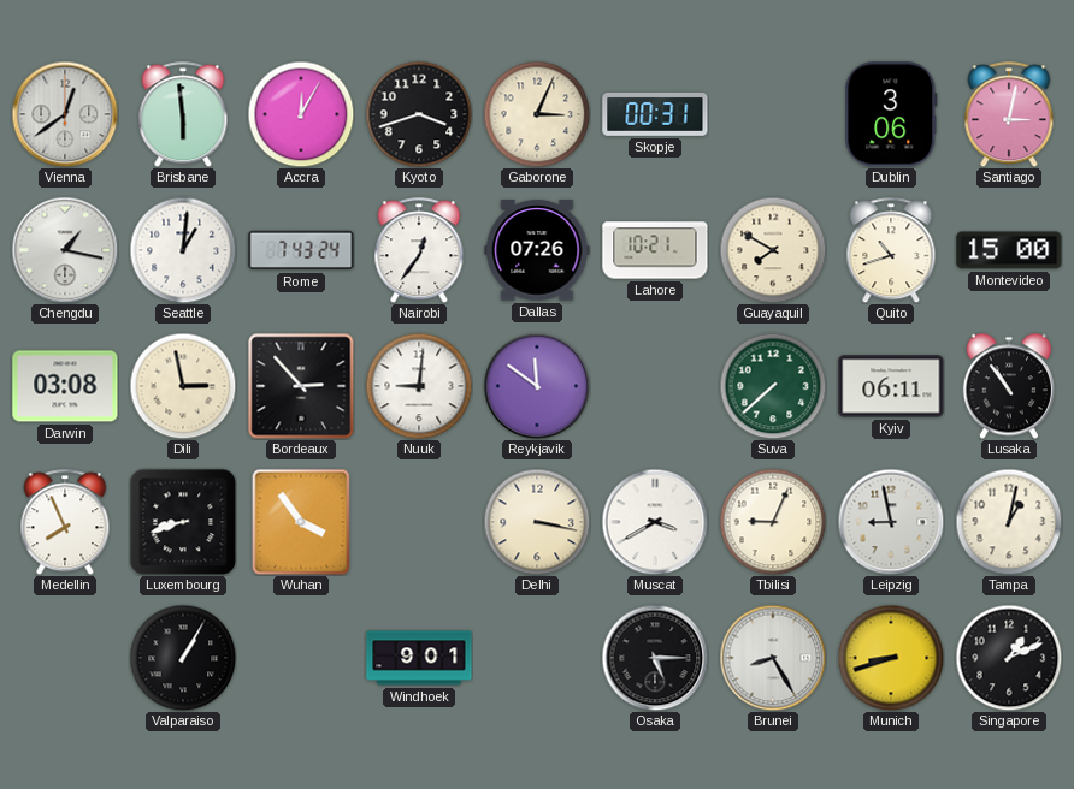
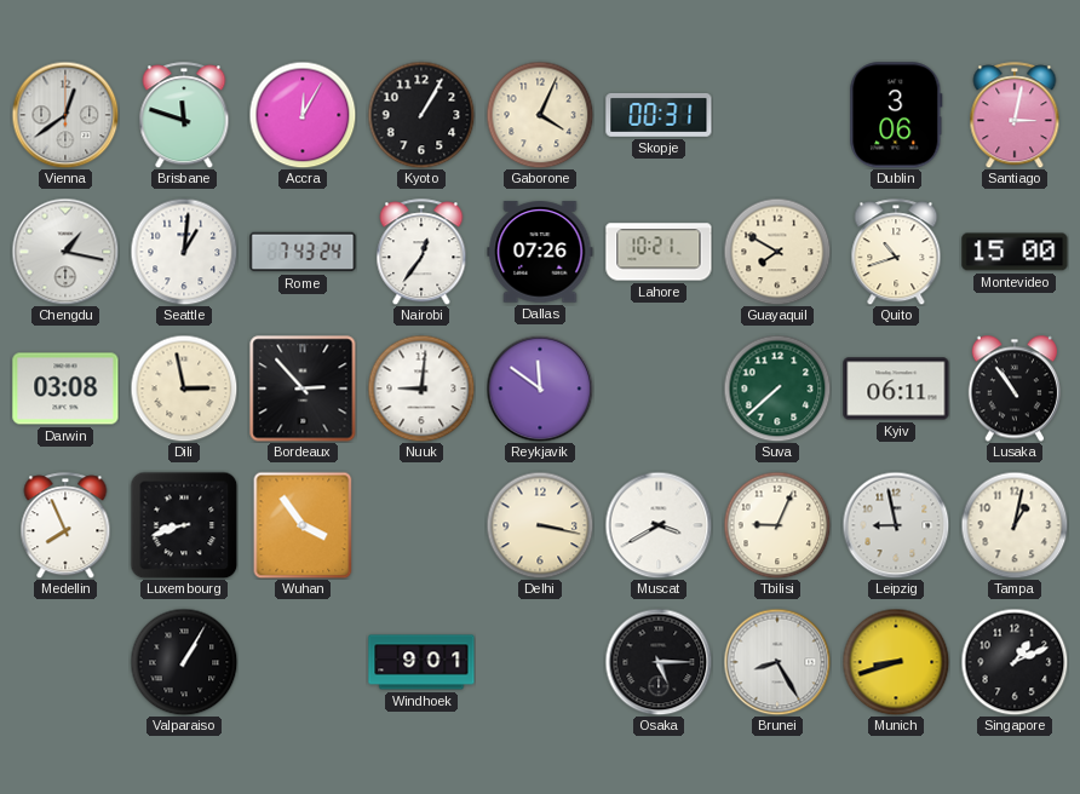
Brisbane: 5:59 -> 11:48 (184, 115)
Kyoto: 3:42 -> 1:05 (421, 115)
Gaborone: 3:04 -> 4:04 (540, 115)
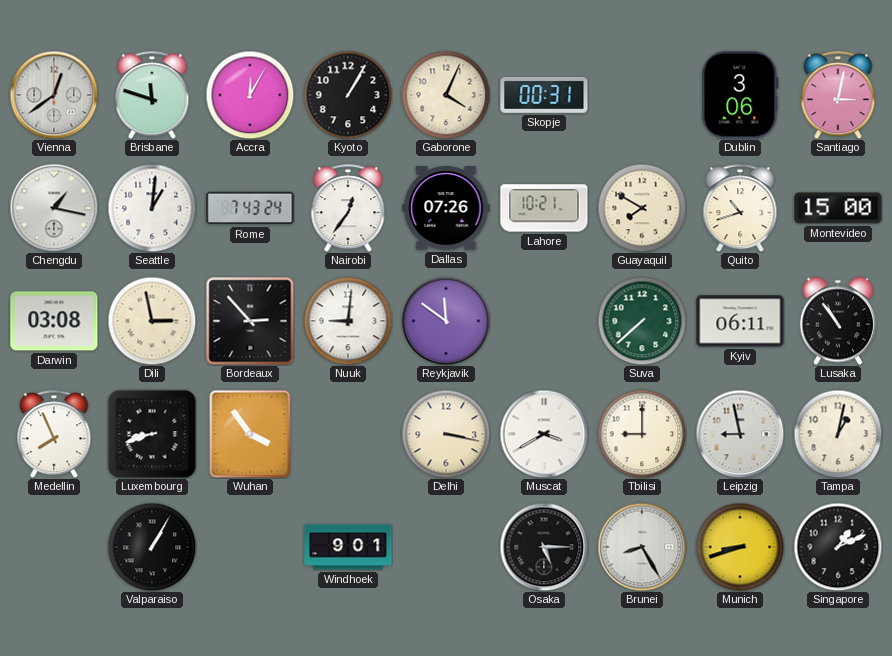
Tbilisi: 9:04 -> 9:00 (642, 434)
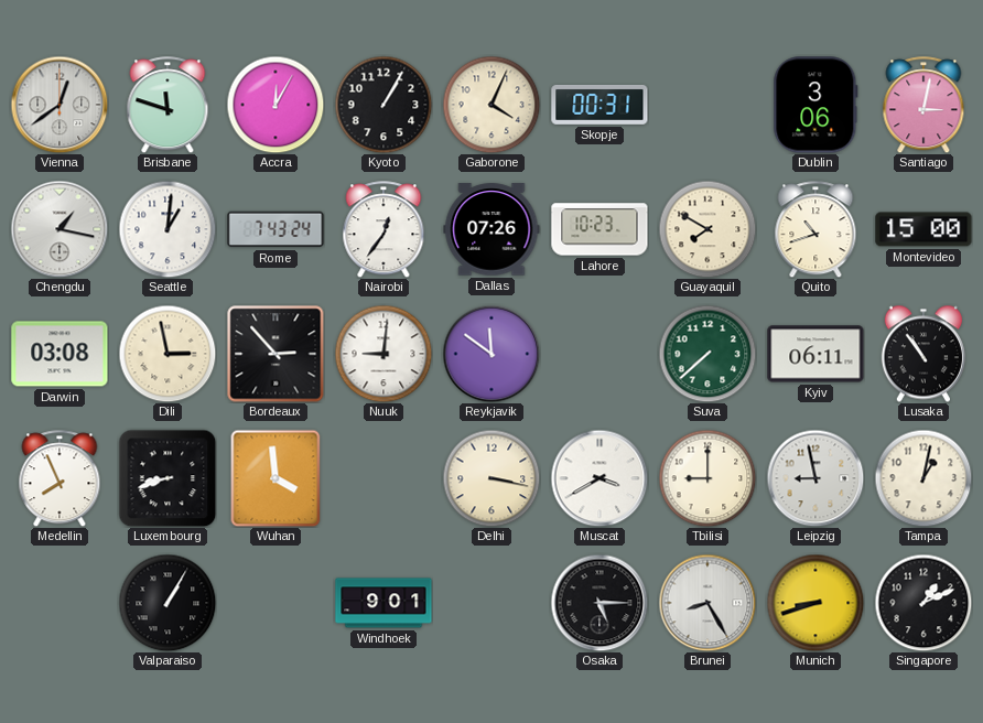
Lahore: 10:21 -> 10:23 (599, 229)
Wuhan: 3:54 -> 3:59 (276, 478)
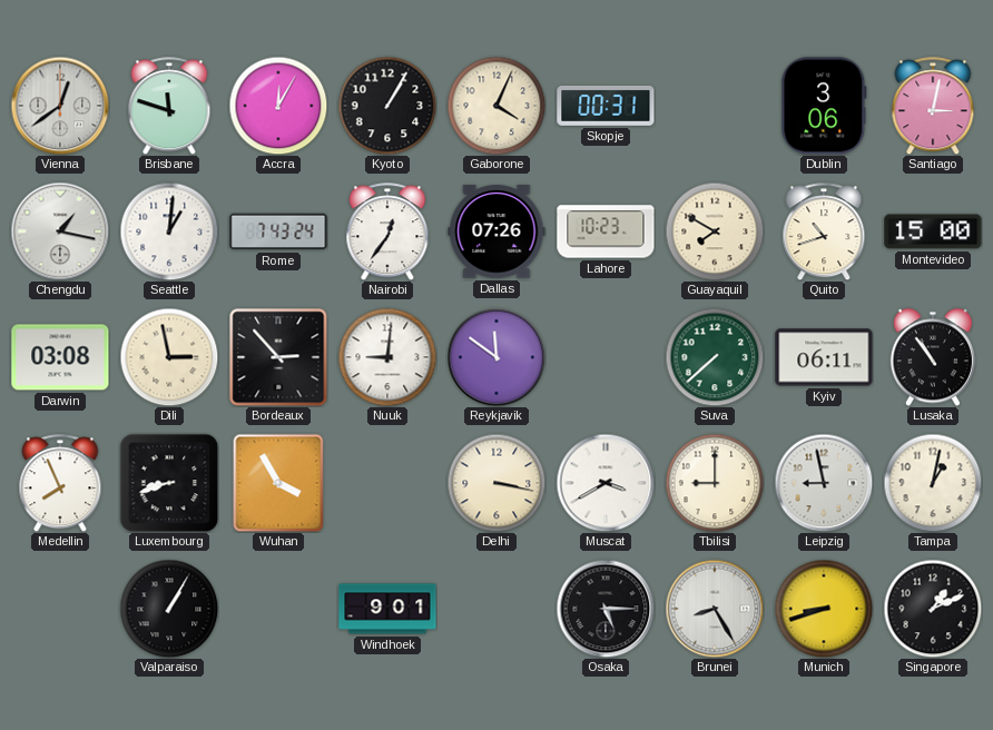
Wuhan: 3:59 -> 3:55 (278, 483)
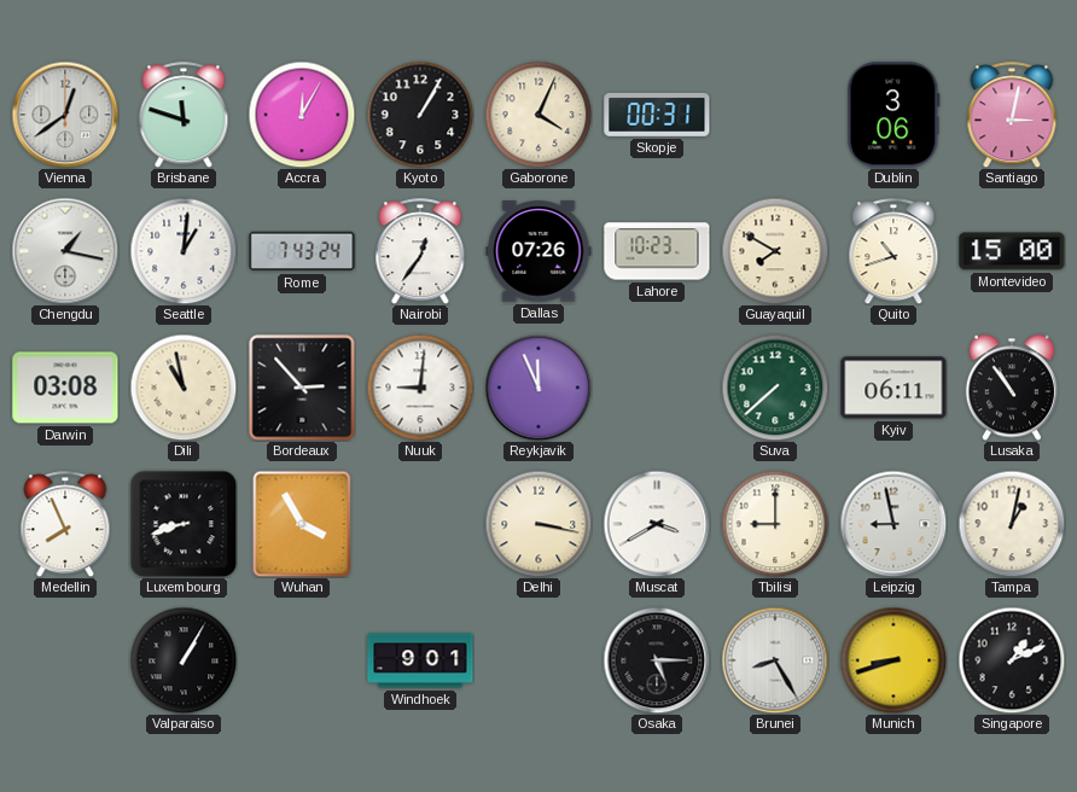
Dili: 2:58 -> 10:58 (184, 388)
Reykjavik: 11:51 -> 11:56 (538, 388)
